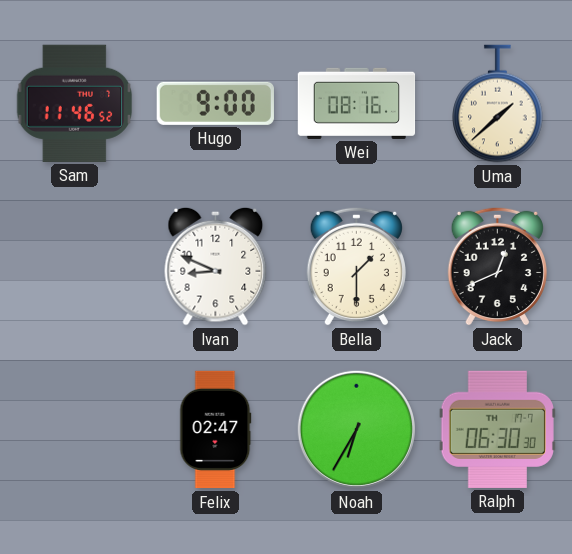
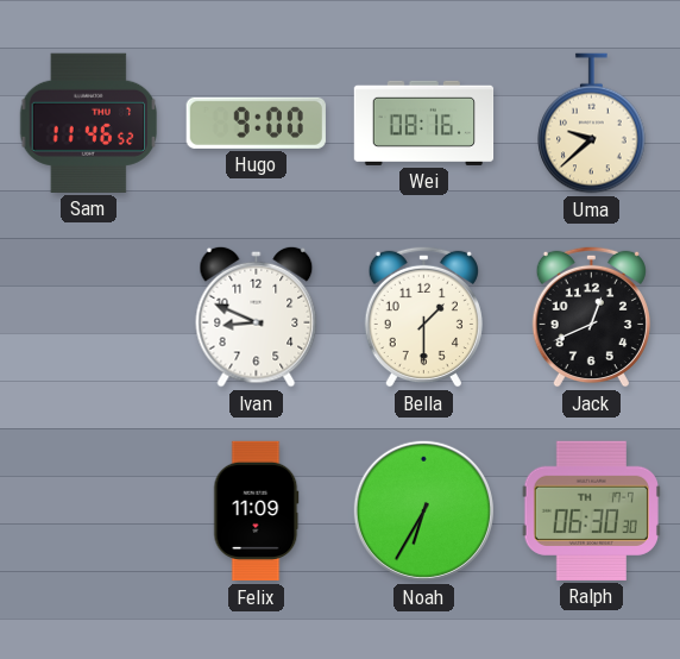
Uma: 1:38 -> 9:38 (592, 124)
Felix: 02:47 -> 11:09 (257, 511)
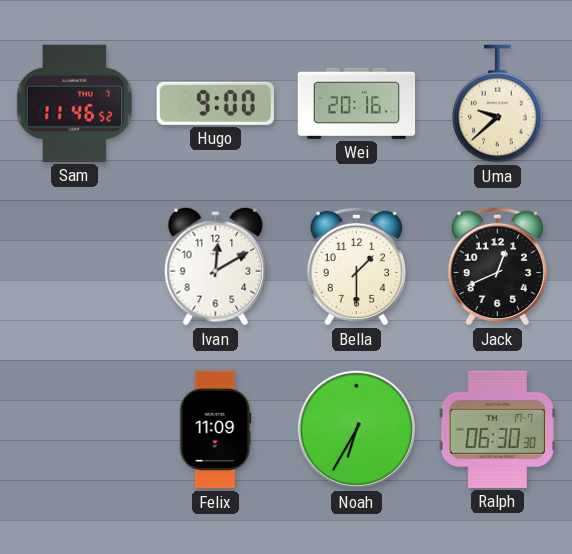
Wei: 08:16 -> 20:16 (357, 103)
Ivan: 8:49 -> 12:10 (216, 266)
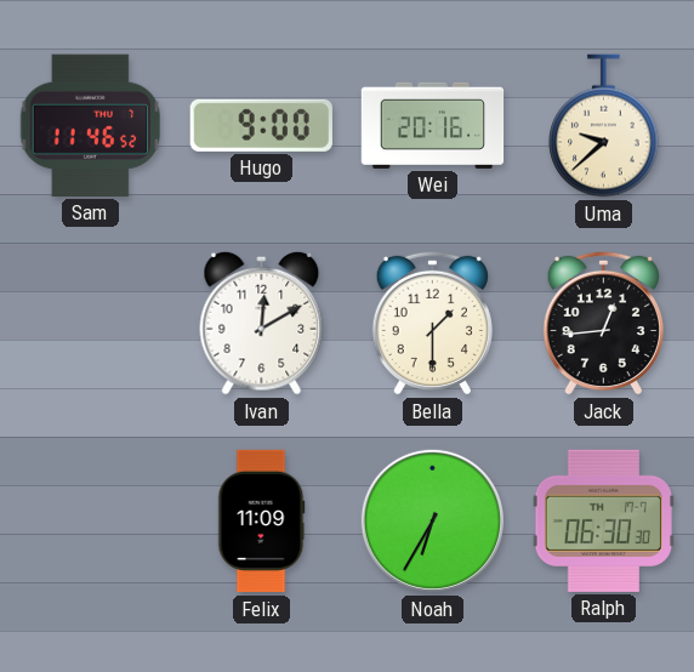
Jack: 12:41 -> 12:44 (603, 323)
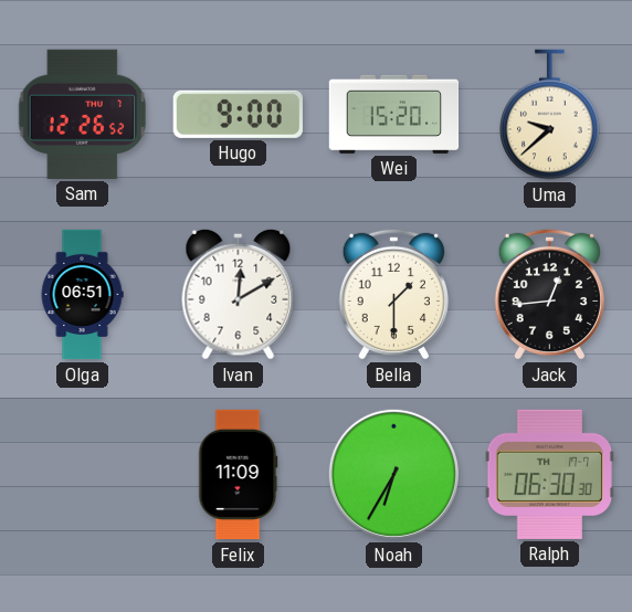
Sam: 11:46 -> 12:26 (83, 114)
Wei: 20:16 -> 15:20 (394, 114)
Olga: none -> 06:51 (82, 295)
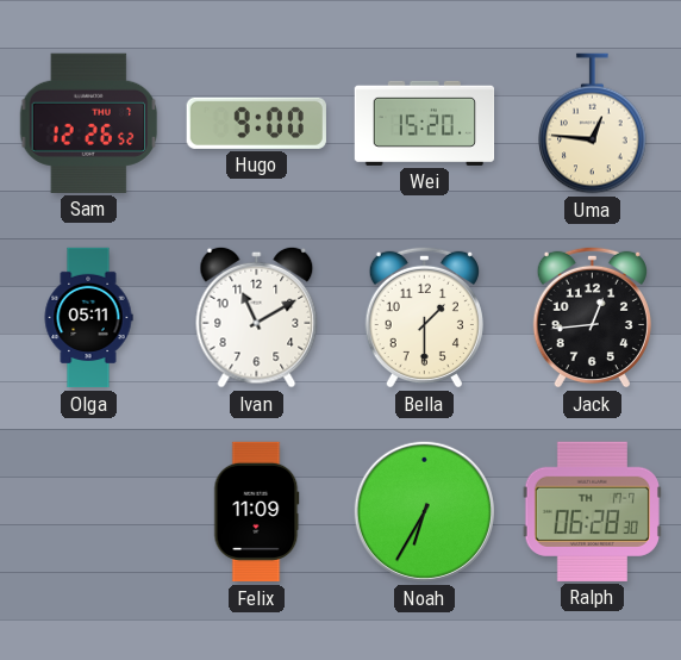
Uma: 9:38 -> 12:46 (593, 124)
Olga: 06:51 -> 05:11 (88, 318)
Ivan: 12:10 -> 11:10 (257, 317)
Ralph: 06:30 -> 06:28 (592, 511)
